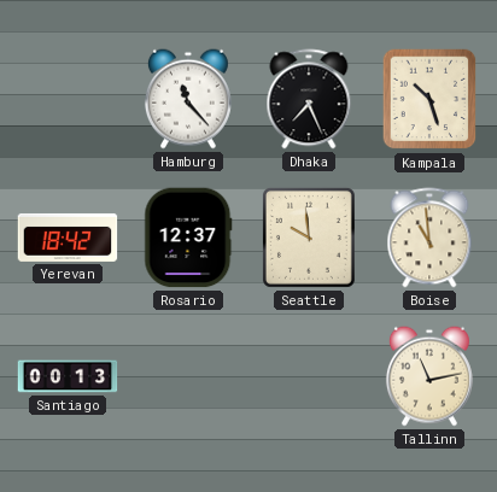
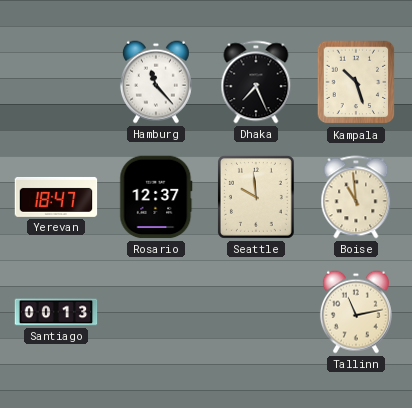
Yerevan: 18:42 -> 18:47 (56, 197)
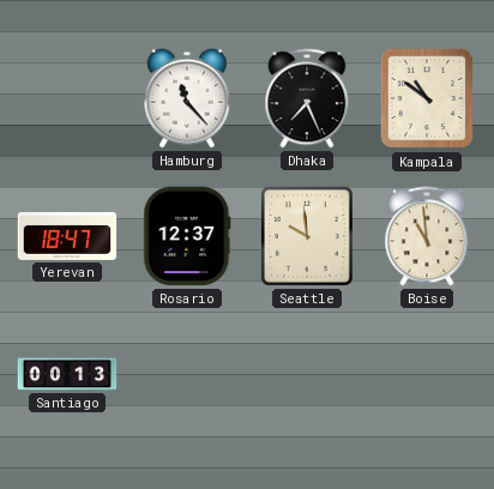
Kampala: 10:27 -> 10:51 (427, 98)
Tallinn: 11:13 -> none (356, 312)
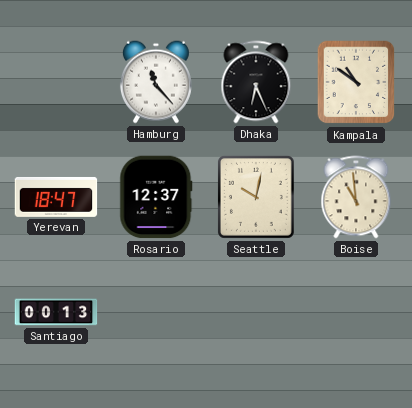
Dhaka: 7:26 -> 6:26 (256, 82)
Seattle: 9:59 -> 10:02 (256, 197)
